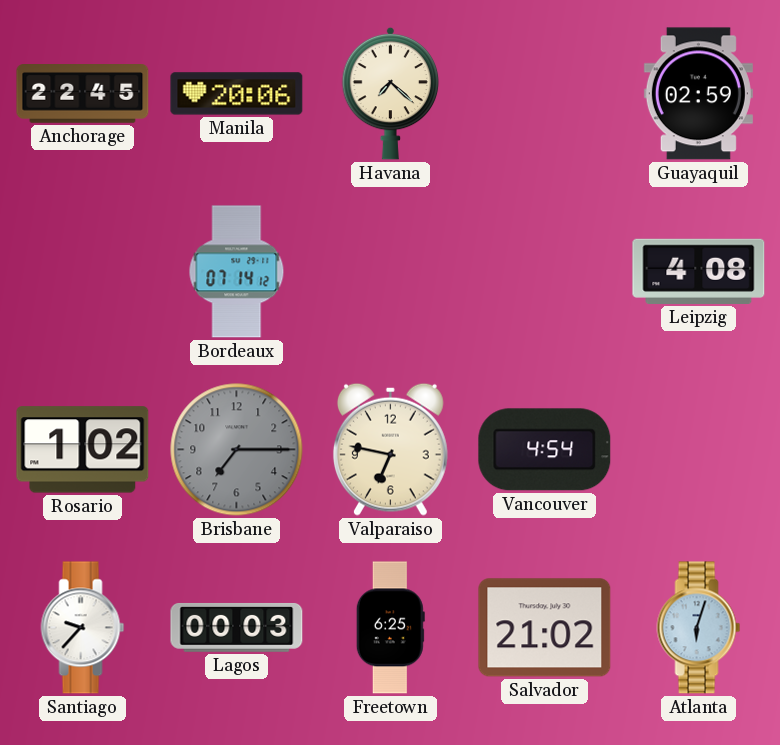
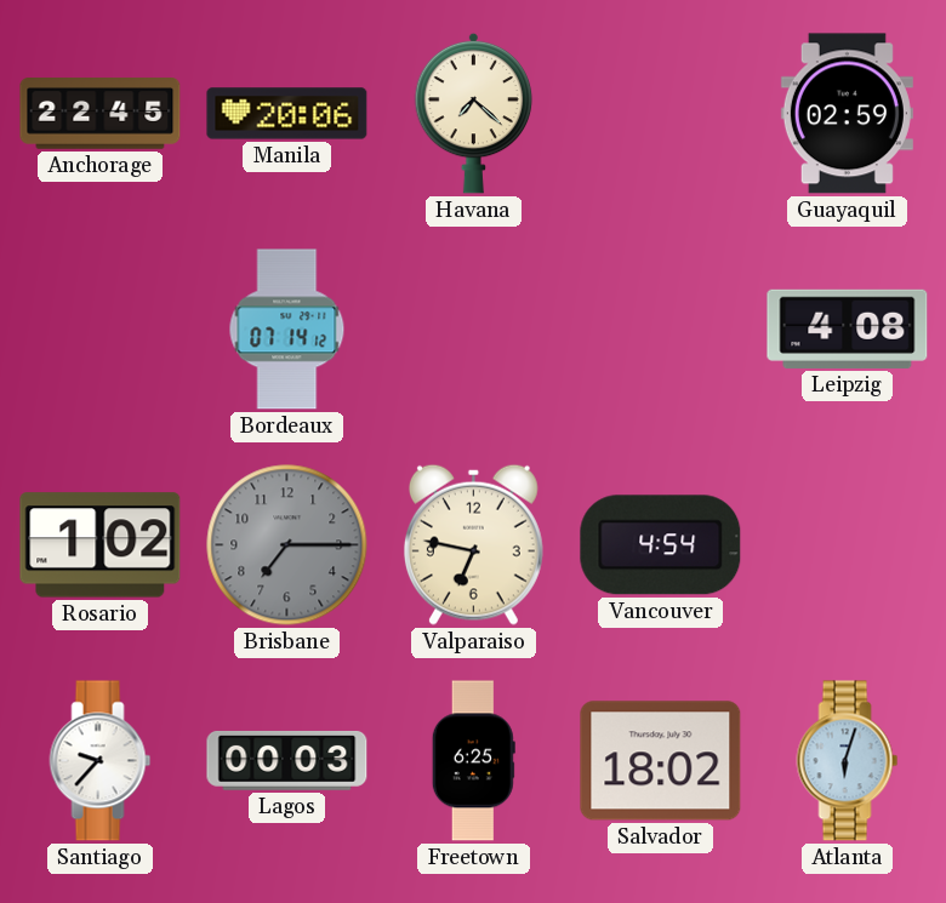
Salvador: 21:02 -> 18:02 (661, 761)
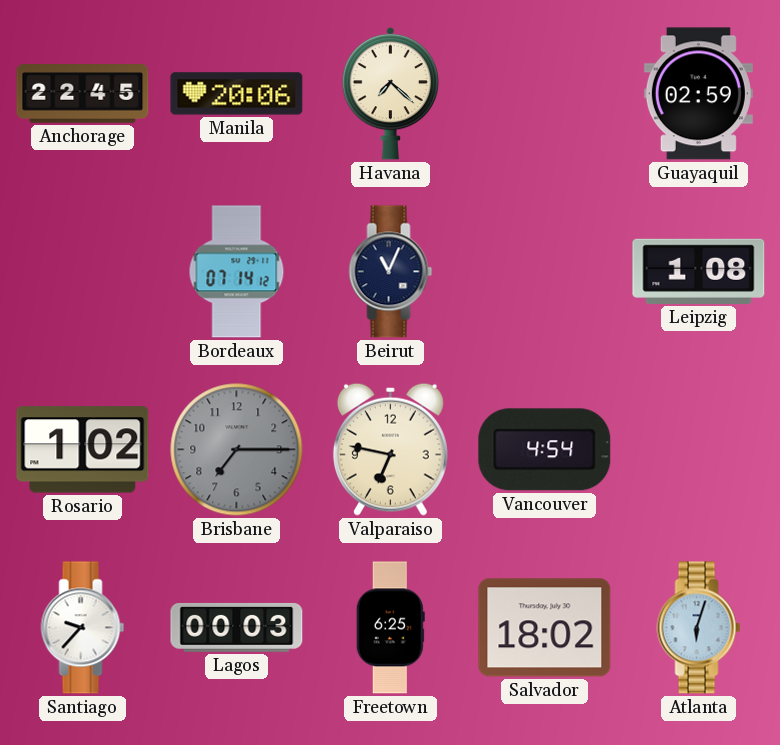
Beirut: none -> 11:04 (391, 272)
Leipzig: 4:08 -> 1:08 (699, 271)
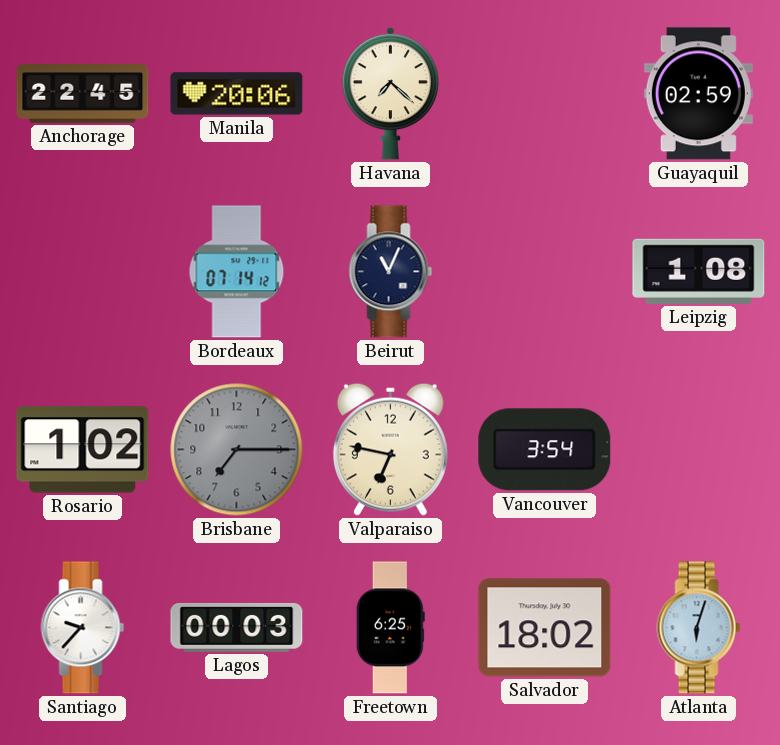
Vancouver: 4:54 -> 3:54 (545, 450)
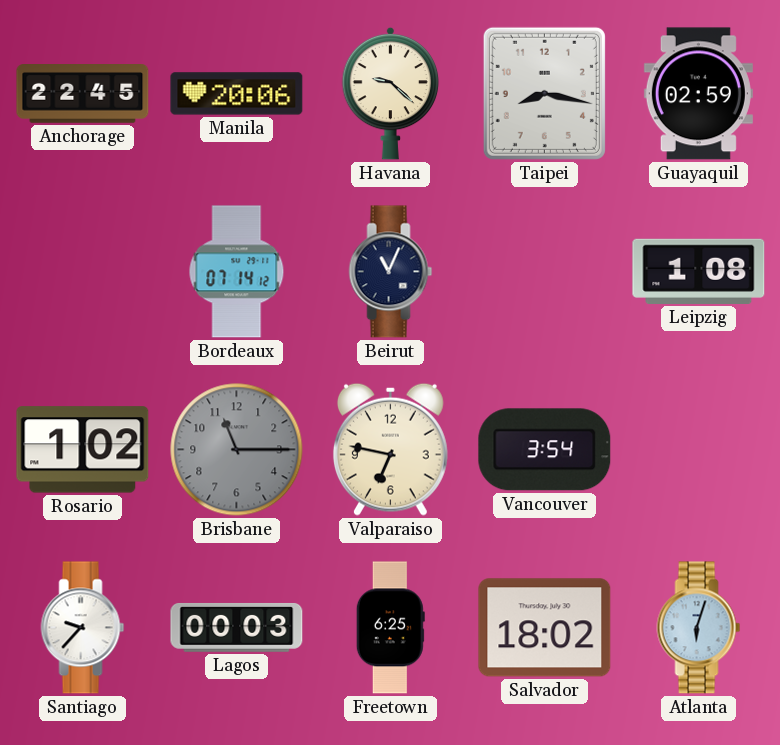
Havana: 7:22 -> 9:22 (391, 93)
Taipei: none -> 8:17 (544, 93)
Brisbane: 7:15 -> 11:15 (237, 450)
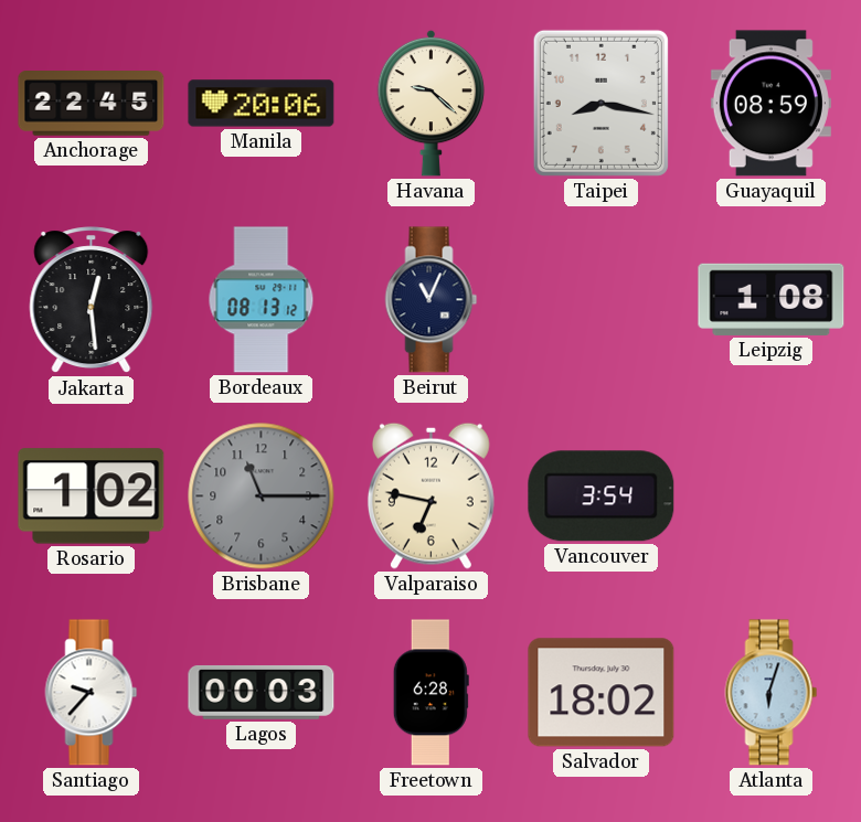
Guayaquil: 02:59 -> 08:59 (770, 104)
Jakarta: none -> 12:29 (92, 300)
Bordeaux: 07:14 -> 08:13 (262, 300)
Freetown: 6:25 -> 6:28 (431, 693)
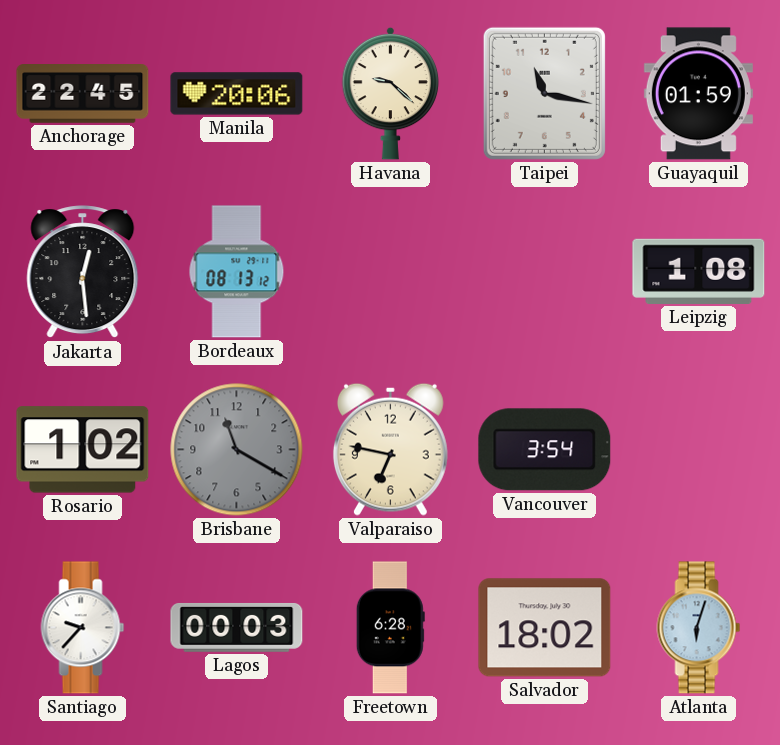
Taipei: 8:17 -> 11:17 (544, 93)
Guayaquil: 08:59 -> 01:59 (698, 94)
Beirut: 11:04 -> none (432, 300)
Brisbane: 11:15 -> 11:20 (237, 450)
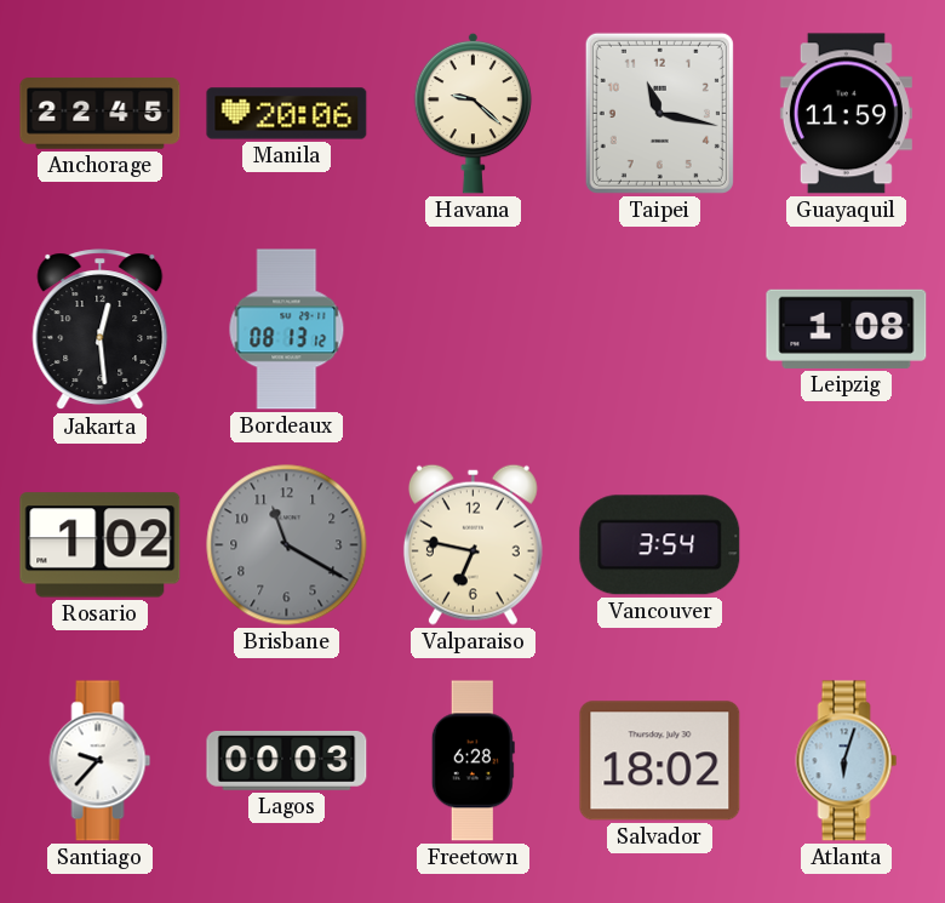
Guayaquil: 01:59 -> 11:59 (846, 114)
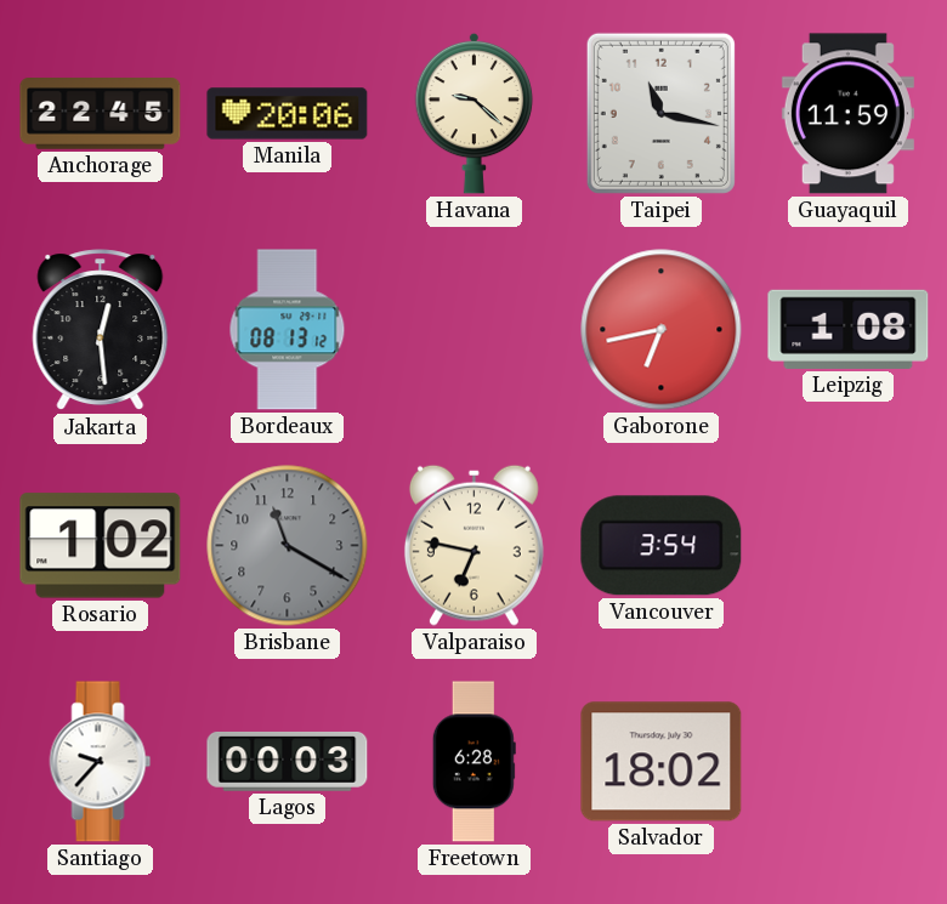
Gaborone: none -> 6:43 (662, 330)
Atlanta: 6:03 -> none (847, 761)
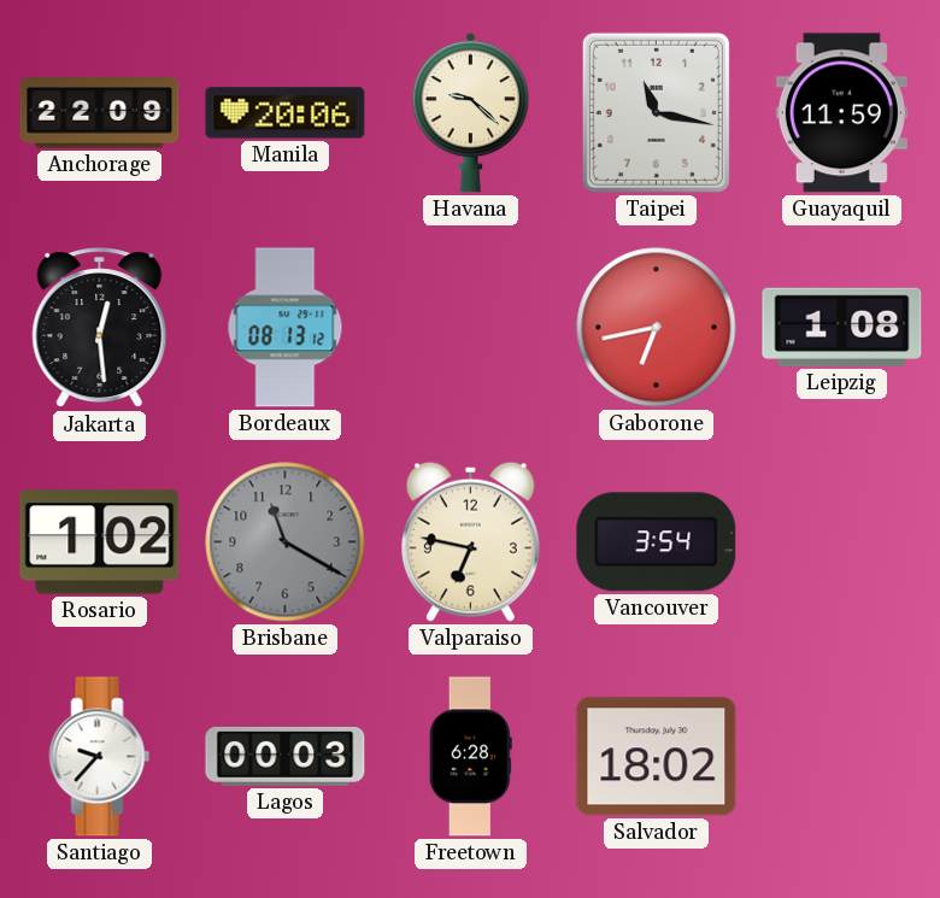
Anchorage: 22:45 -> 22:09 (100, 113)
